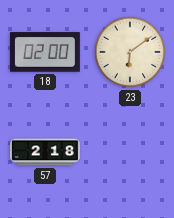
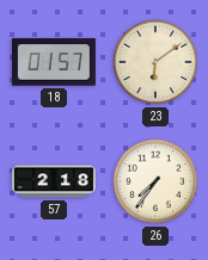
18: 02:00 -> 01:57 (54, 62)
26: none -> 7:36 (155, 181)
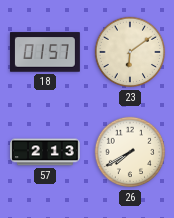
57: 2:18 -> 2:13 (46, 152)
26: 7:36 -> 7:40 (130, 152)
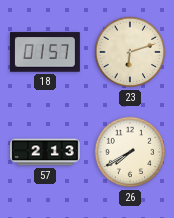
23: 6:09 -> 6:12 (130, 52)
